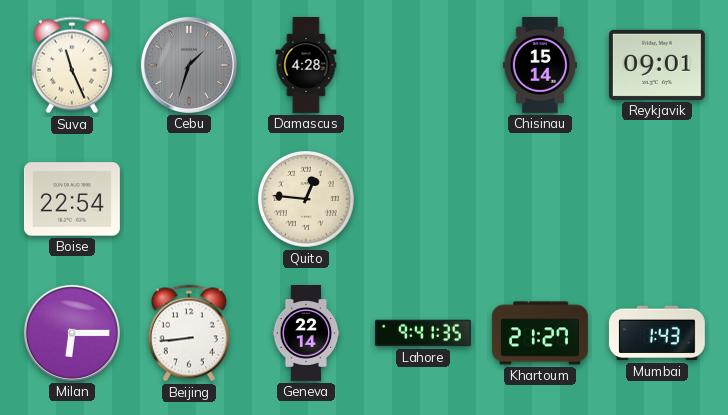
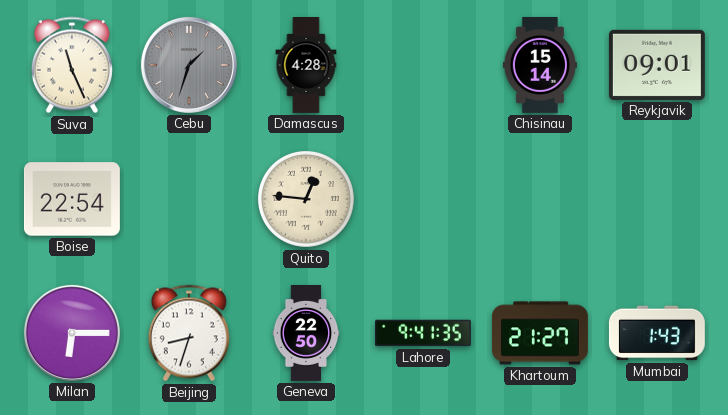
Beijing: 8:44 -> 8:33 (189, 333)
Geneva: 22:14 -> 22:50 (306, 334)
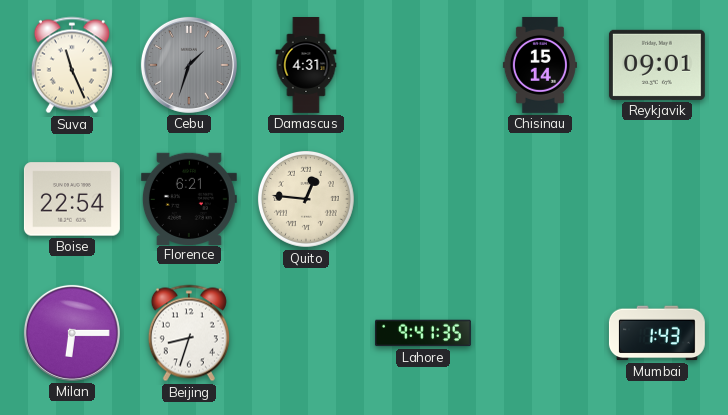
Damascus: 4:28 -> 4:31 (306, 66)
Florence: none -> 6:21 (189, 198)
Geneva: 22:50 -> none (306, 334)
Khartoum: 21:27 -> none (540, 333)
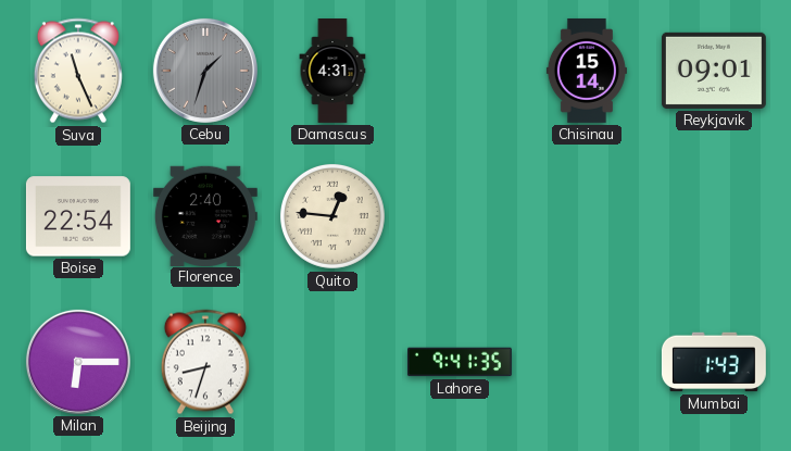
Florence: 6:21 -> 2:40 (205, 215)
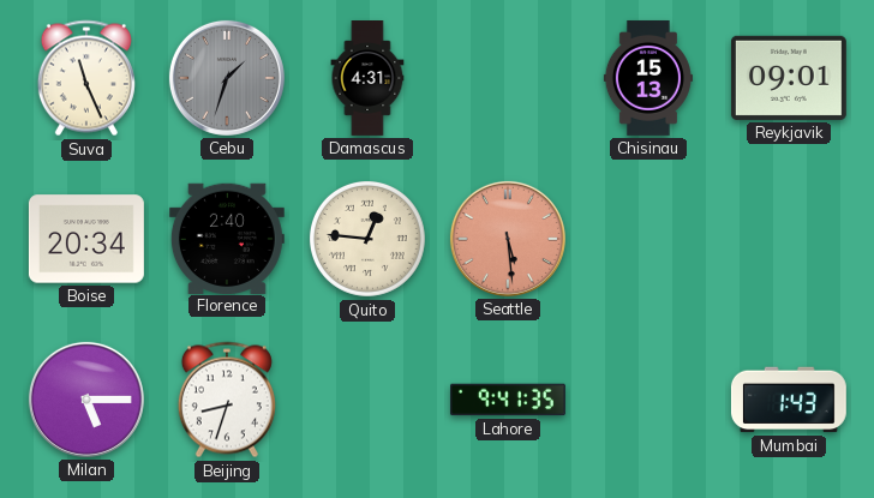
Chisinau: 15:14 -> 15:13 (648, 78)
Boise: 22:54 -> 20:34 (86, 239)
Seattle: none -> 5:29 (508, 239)
Milan: 6:15 -> 5:15 (86, 400)
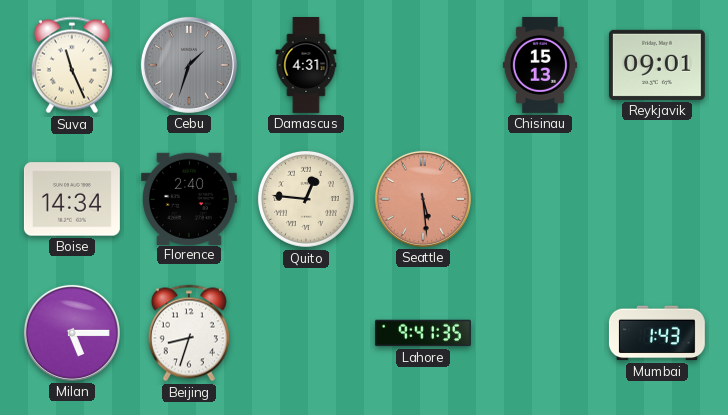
Boise: 20:34 -> 14:34 (72, 199)
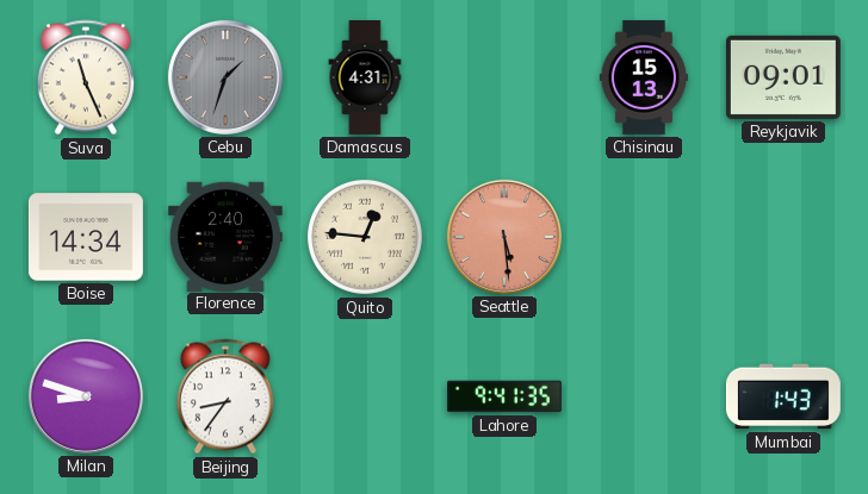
Milan: 5:15 -> 8:48 (86, 396)
Beijing: 8:33 -> 8:36 (225, 396)
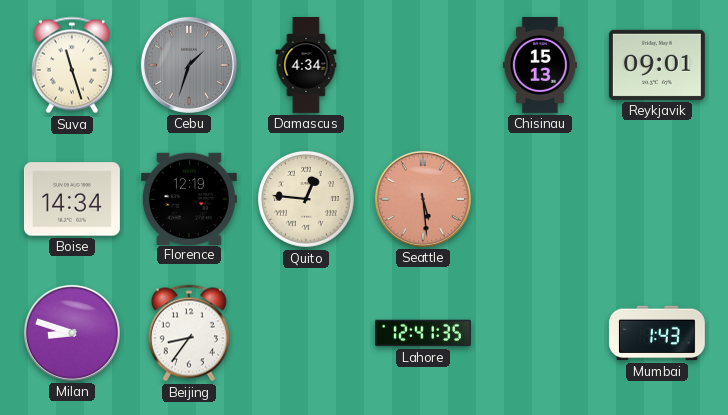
Suva: 11:26 -> 11:27 (72, 65)
Damascus: 4:31 -> 4:34 (306, 66)
Florence: 2:40 -> 12:19 (189, 198)
Lahore: 9:41 -> 12:41 (423, 333)
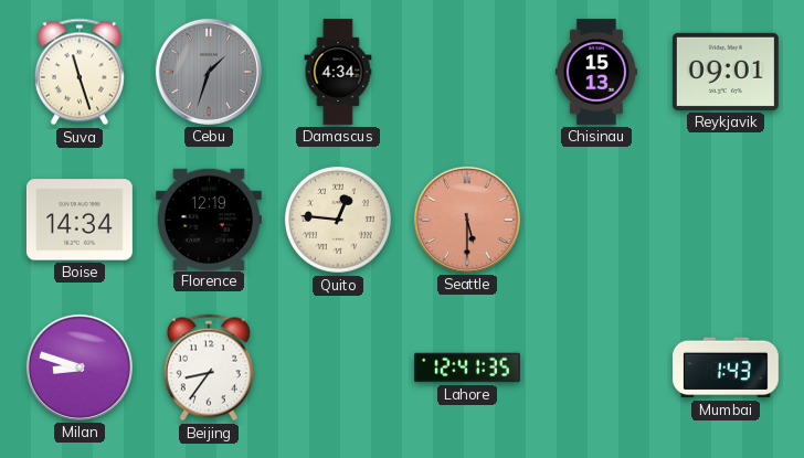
Seattle: 5:29 -> 5:30 (467, 220)
